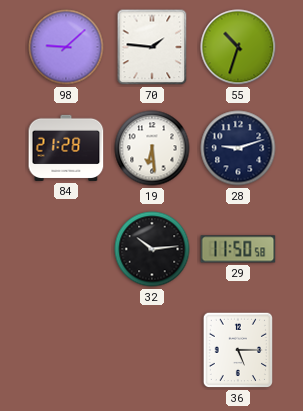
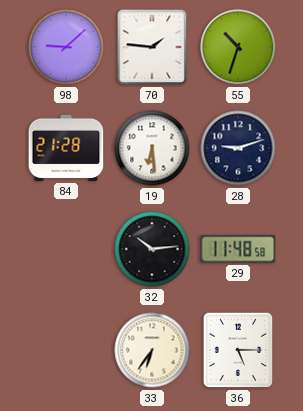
29: 11:50 -> 11:48 (238, 249)
33: none -> 6:36 (152, 350)
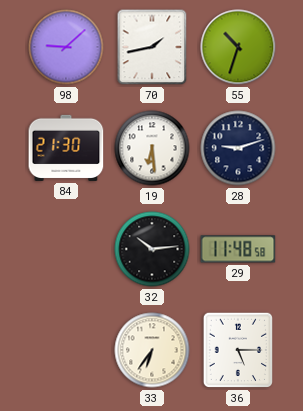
70: 1:46 -> 1:43 (152, 47)
84: 21:28 -> 21:30 (66, 148)
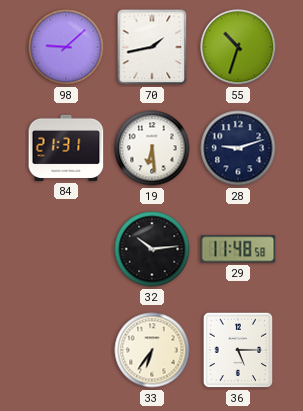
84: 21:30 -> 21:31 (66, 148)
